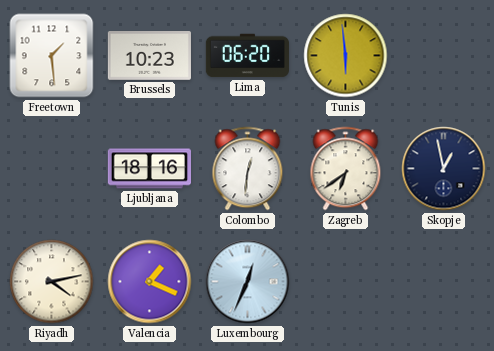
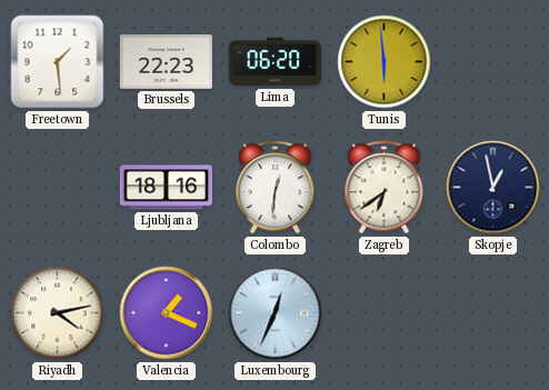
Brussels: 10:23 -> 22:23 (166, 62)
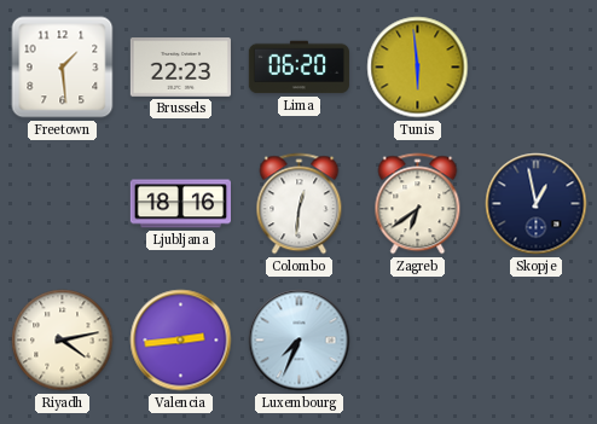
Valencia: 1:19 -> 2:44 (181, 341)
Luxembourg: 12:34 -> 7:34 (300, 341)
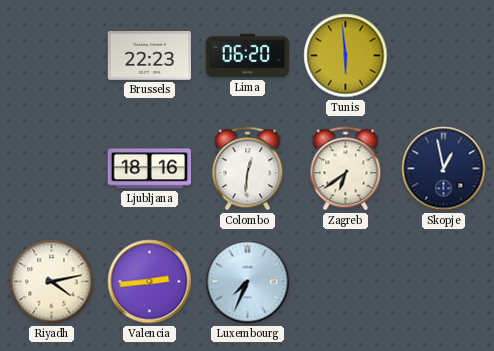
Freetown: 1:29 -> none (63, 68)
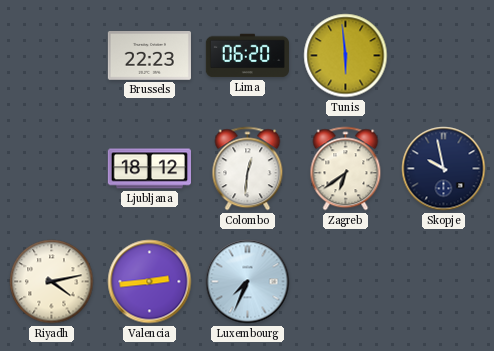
Ljubljana: 18:16 -> 18:12 (149, 169)
Skopje: 12:58 -> 9:58 (444, 169)
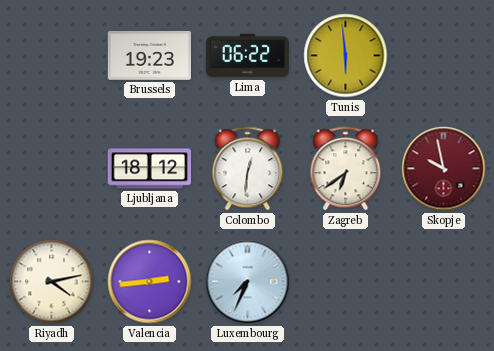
Brussels: 22:23 -> 19:23 (149, 56)
Lima: 06:20 -> 06:22 (247, 56)
Skopje dial: navy -> burgundy (444, 169)
